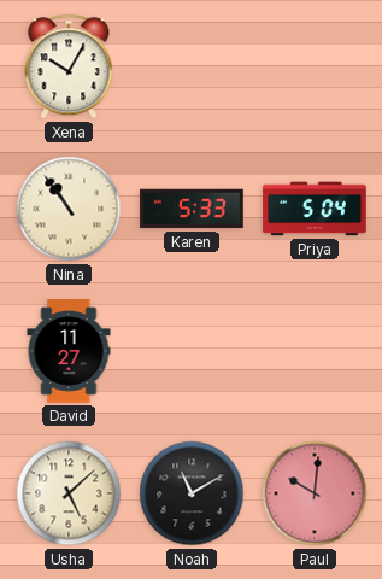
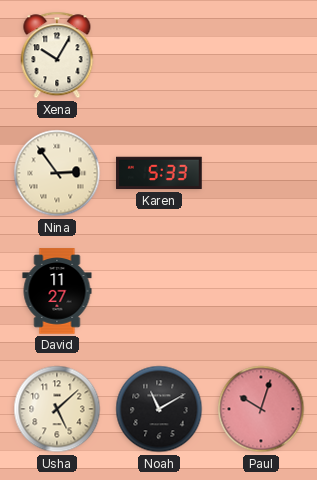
Nina: 10:54 -> 2:54 (57, 173)
Priya: 5:04 -> none (315, 209)
Paul: 10:01 -> 10:03 (261, 409)
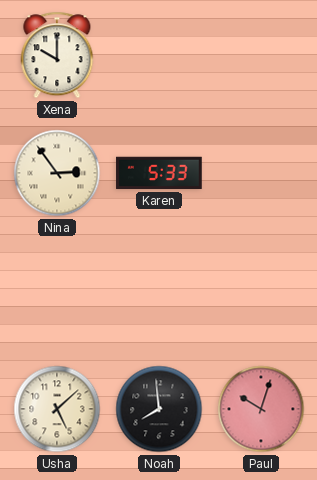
Xena: 10:05 -> 10:00 (57, 55)
David: 11:27 -> none (57, 291)
Noah: 11:10 -> 7:59 (159, 409)
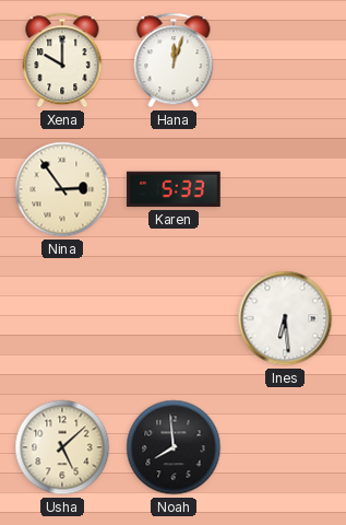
Hana: none -> 12:03 (174, 60)
Ines: none -> 6:29 (285, 318)
Paul: 10:03 -> none (261, 409)
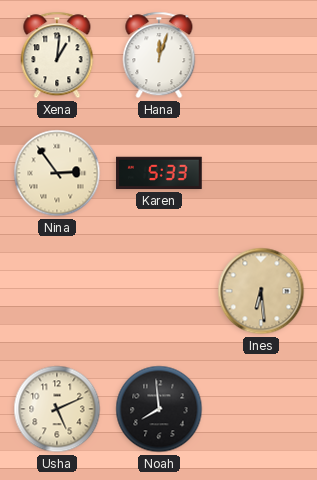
Xena: 10:00 -> 1:01 (57, 55)
Ines dial: white -> champagne (261, 291)
Usha: 5:08 -> 5:11 (57, 409)
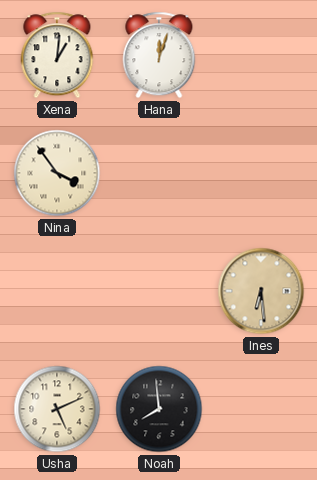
Nina: 2:54 -> 3:54 (57, 173)
Karen: 5:33 -> none (159, 173)
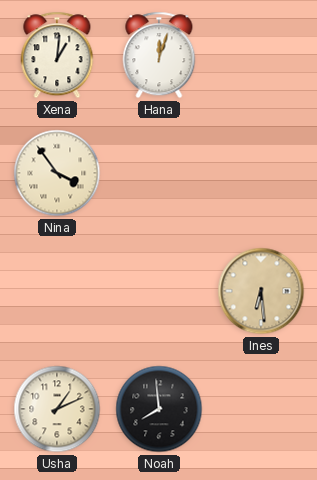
Usha: 5:11 -> 1:11 (57, 409)
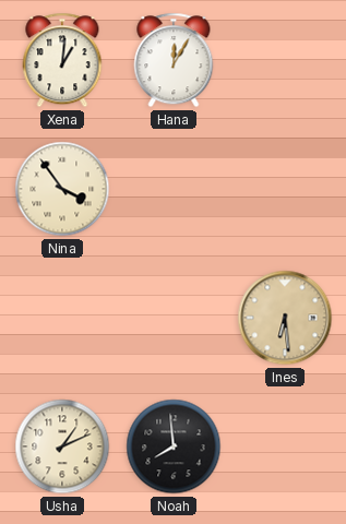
Hana: 12:03 -> 12:05 (174, 60)
